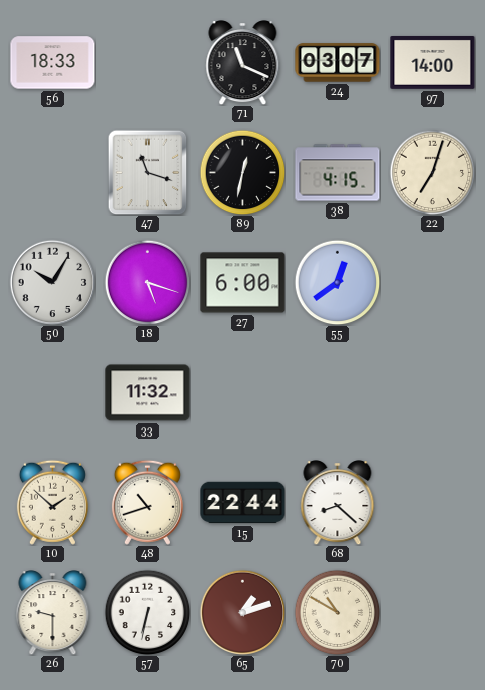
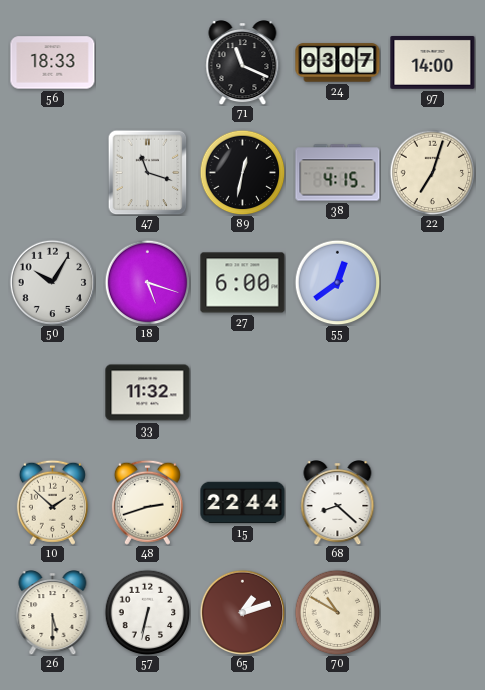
48: 10:42 -> 2:42 (147, 502)
26: 9:30 -> 5:30 (53, 613)
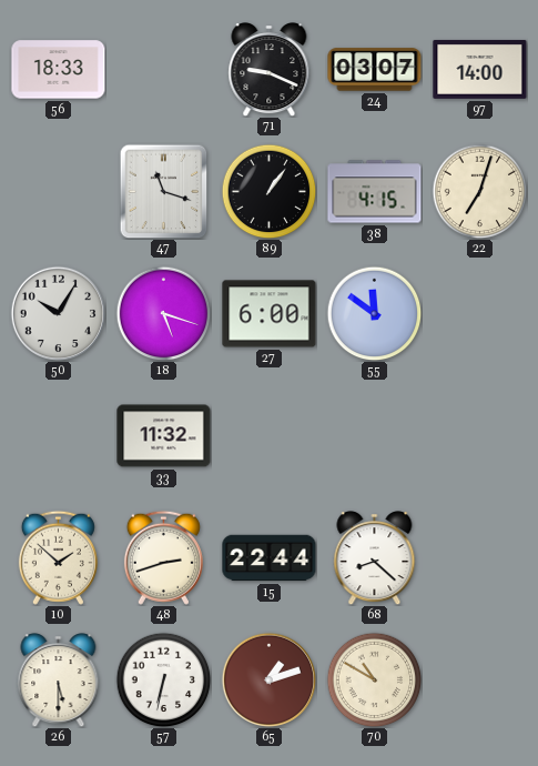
71: 11:19 -> 9:19 (270, 70)
89: 12:32 -> 1:06 (268, 191)
55: 12:39 -> 11:51 (374, 313)
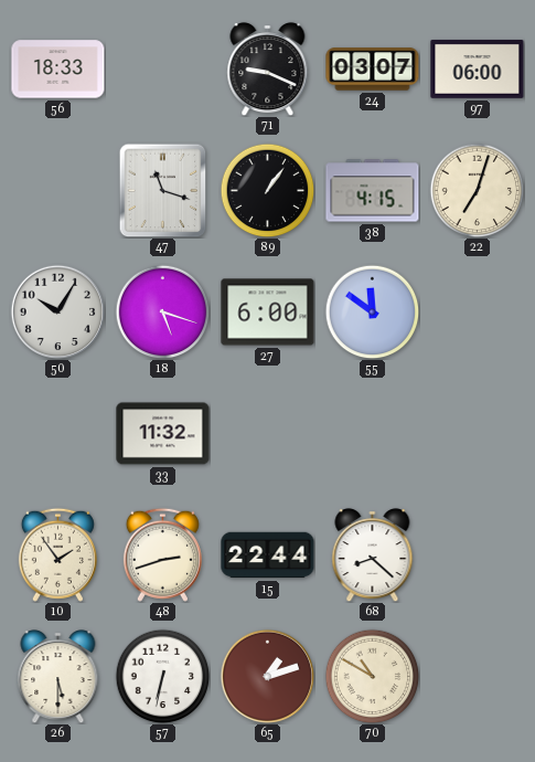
97: 14:00 -> 06:00 (478, 68)
10: 1:52 -> 1:54 (57, 554)
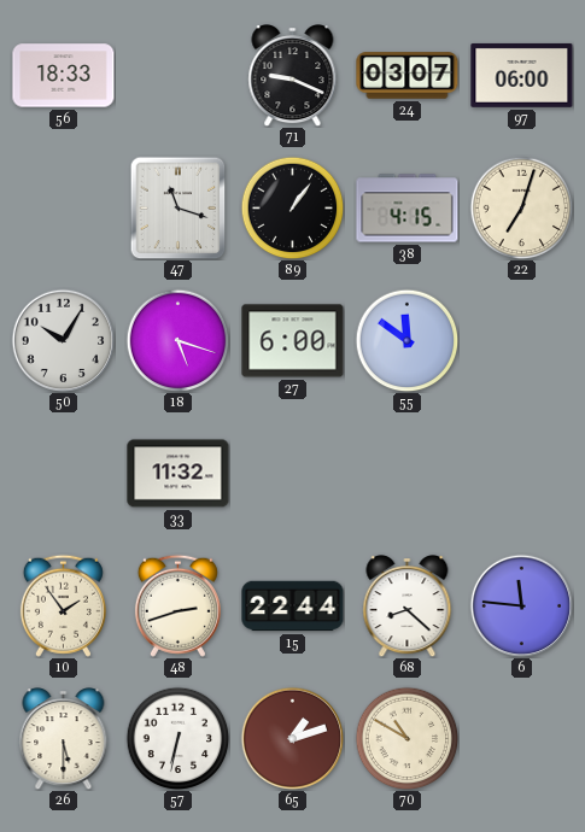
6: none -> 11:46 (521, 605)
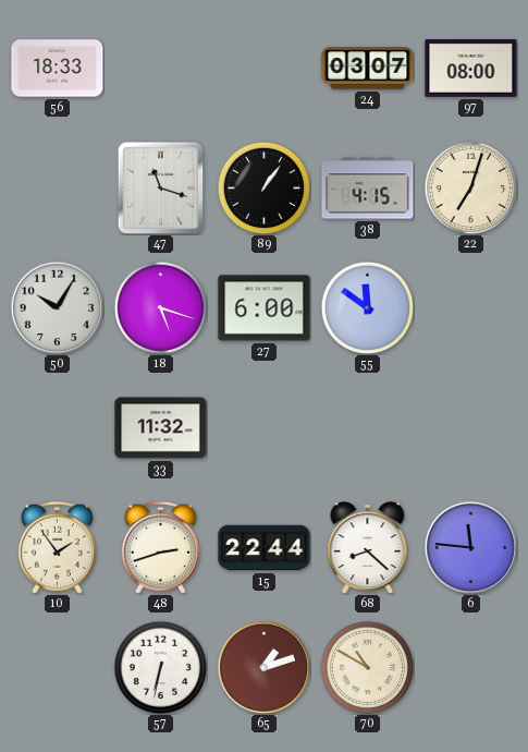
71: 9:19 -> none (293, 76)
97: 06:00 -> 08:00 (471, 68)
26: 5:30 -> none (64, 739)
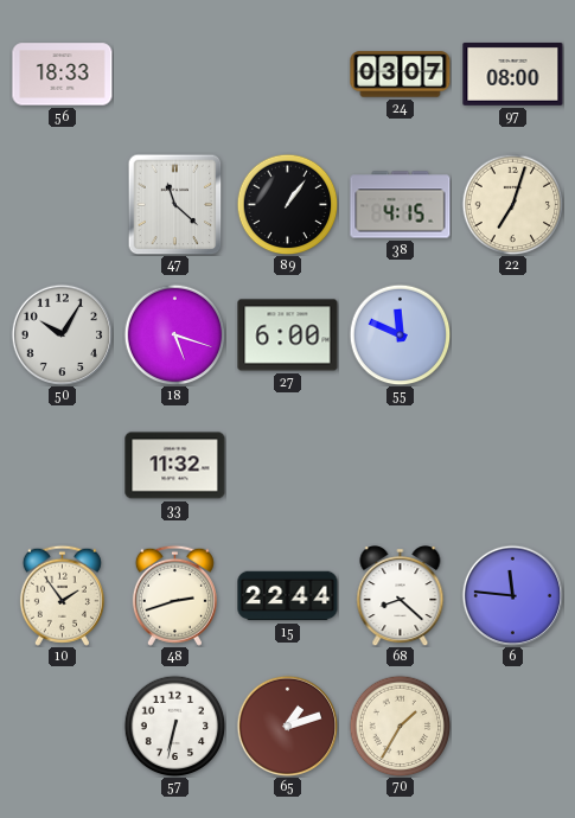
47: 11:18 -> 11:22 (175, 204)
55: 11:51 -> 11:49 (400, 334)
70: 10:50 -> 1:35 (400, 726)
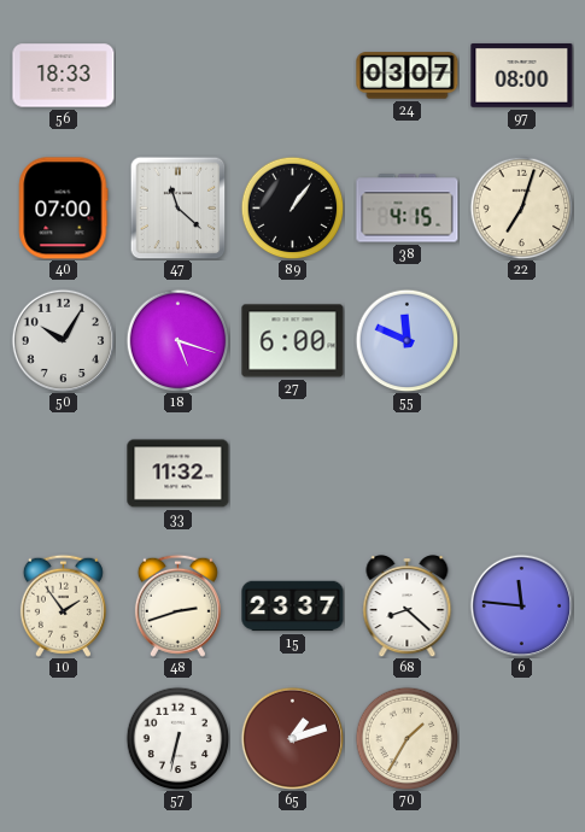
40: none -> 07:00 (64, 209)
15: 22:44 -> 23:37 (293, 607)
